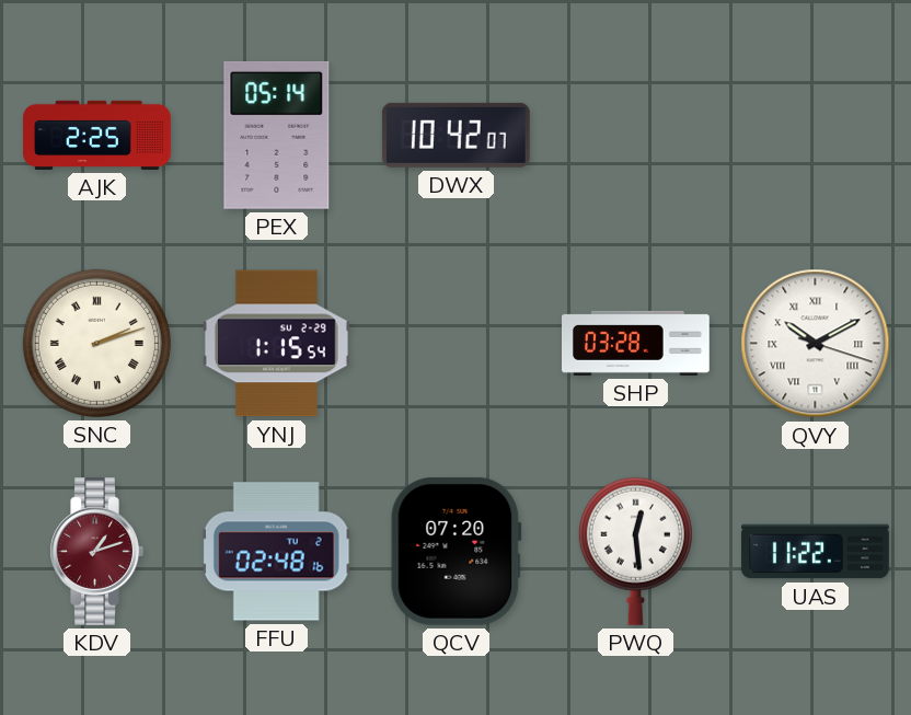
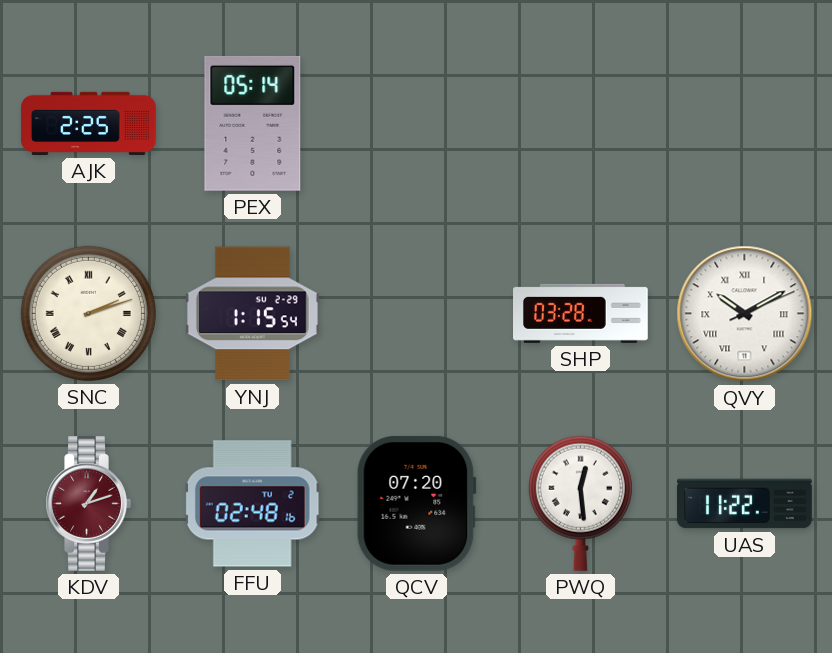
DWX: 10:42 -> none (455, 135)
QVY: 10:10:18 -> 10:10:11 (745, 314)
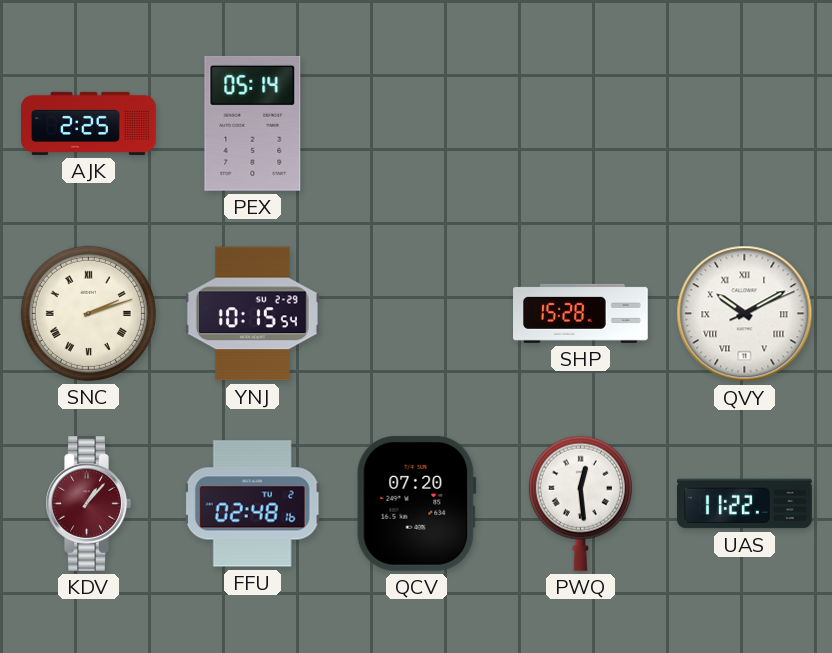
YNJ: 1:15 -> 10:15 (252, 314)
SHP: 03:28 -> 15:28 (581, 313)
KDV: 1:12 -> 1:07 (88, 504)
